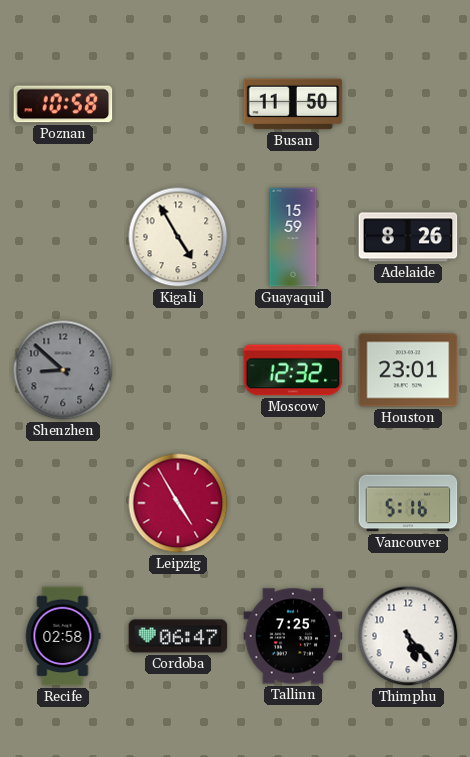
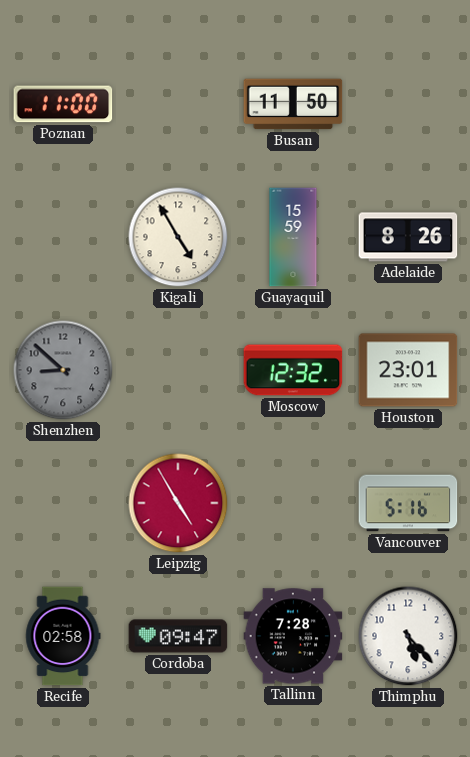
Poznan: 10:58 -> 11:00 (63, 104)
Cordoba: 06:47 -> 09:47 (178, 636)
Tallinn: 7:25 -> 7:28 (293, 636)
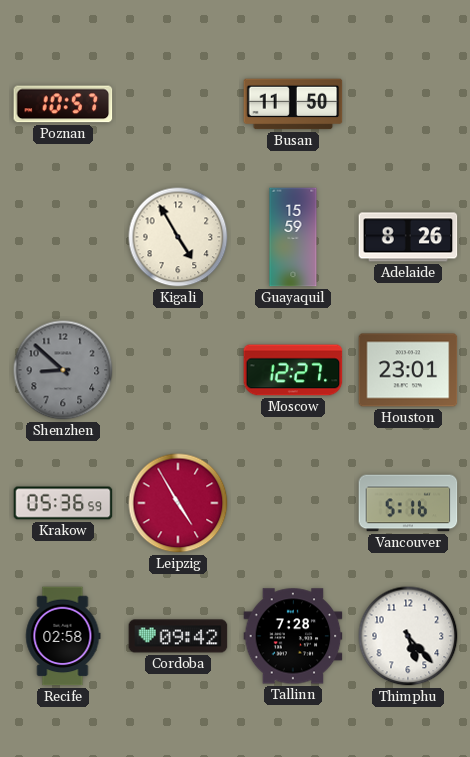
Poznan: 11:00 -> 10:57 (63, 104)
Moscow: 12:32 -> 12:27 (293, 370)
Krakow: none -> 05:36 (63, 503)
Cordoba: 09:47 -> 09:42 (178, 636)
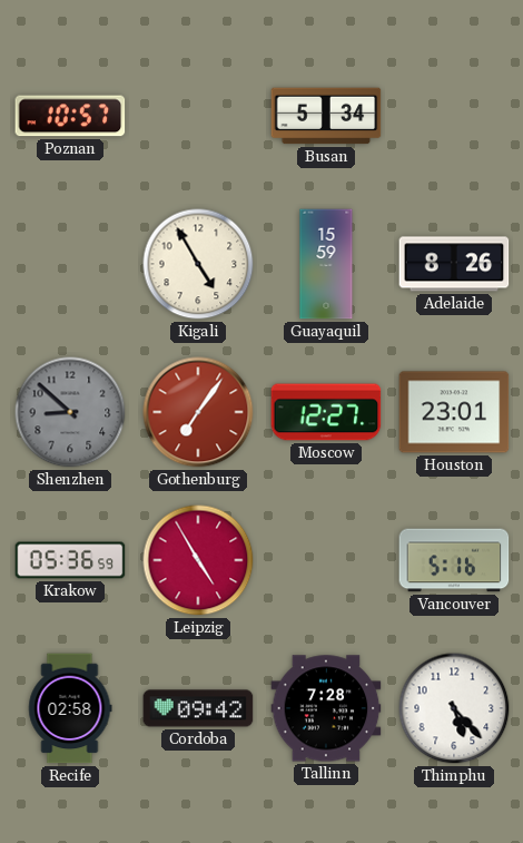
Busan: 11:50 -> 5:34 (326, 116)
Gothenburg: none -> 7:06 (198, 412)
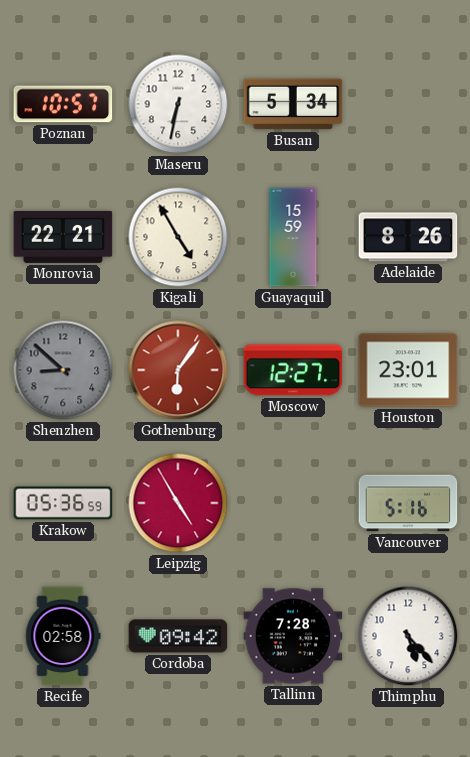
Maseru: none -> 6:32 (178, 104)
Monrovia: none -> 22:21 (63, 237)
Gothenburg: 7:06 -> 6:06 (178, 370)
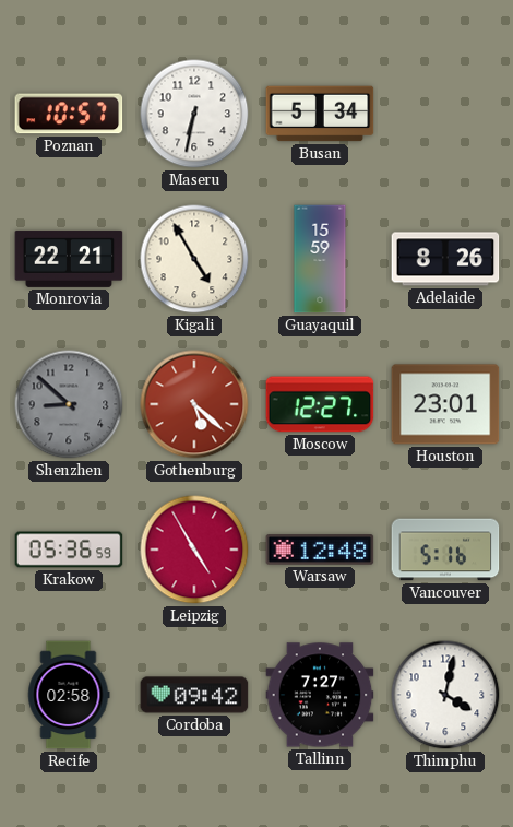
Gothenburg: 6:06 -> 5:22 (194, 404)
Warsaw: none -> 12:48 (320, 550)
Tallinn: 7:28 -> 7:27 (320, 695)
Thimphu: 5:23 -> 4:02 (445, 695)
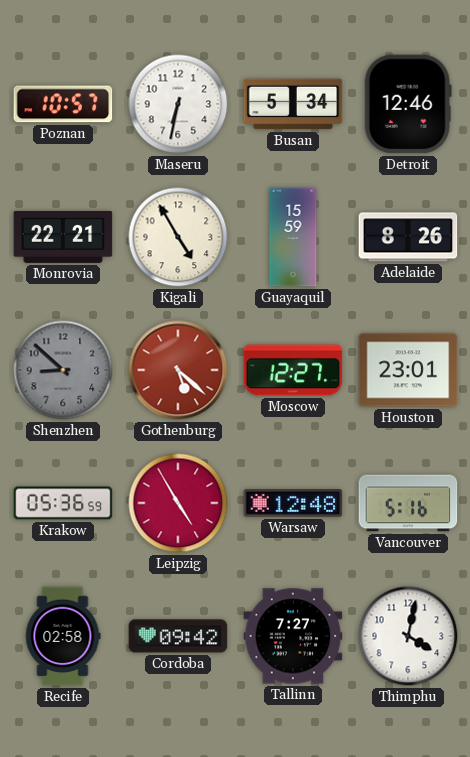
Detroit: none -> 12:46 (408, 104)
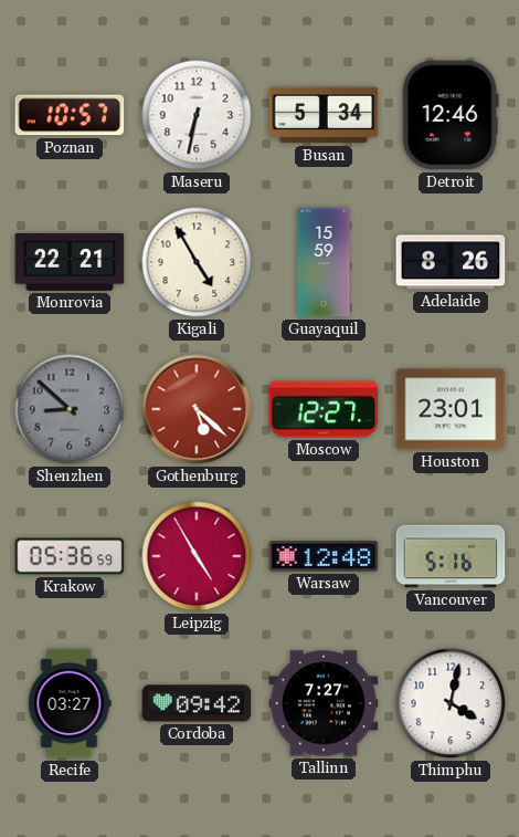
Recife: 02:58 -> 03:27 (70, 703)
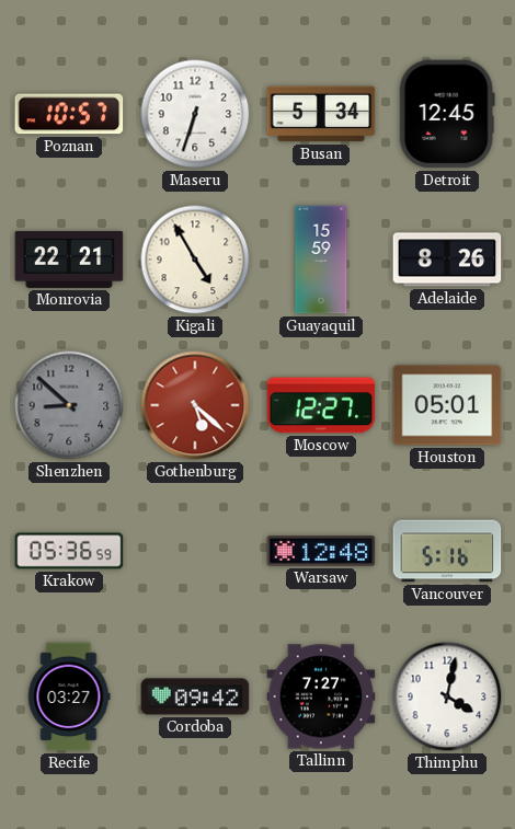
Maseru: 6:32 -> 6:33 (195, 114)
Detroit: 12:46 -> 12:45 (447, 114)
Houston: 23:01 -> 05:01 (447, 405)
Leipzig: 4:55 -> none (197, 556)
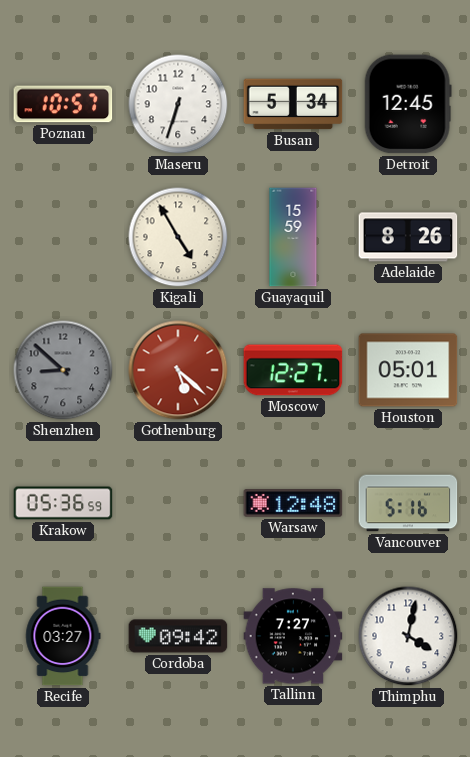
Monrovia: 22:21 -> none (69, 260)
